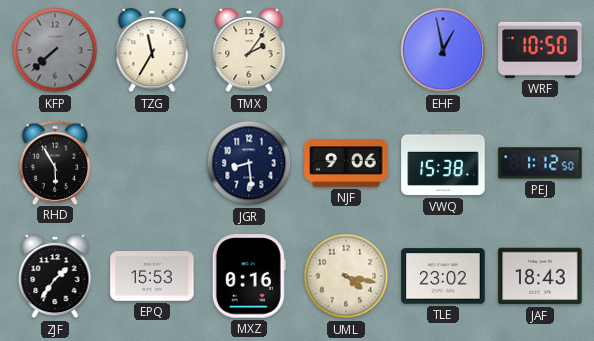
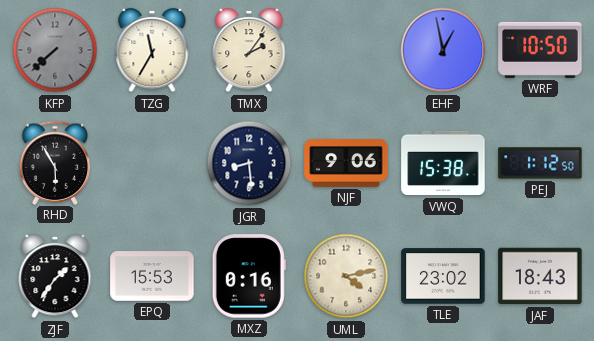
UML: 4:17 -> 4:13 (346, 276)
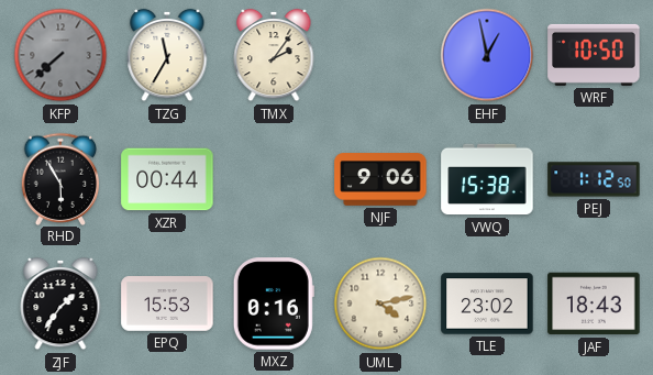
XZR: none -> 00:44 (167, 179)
JGR: 8:29 -> none (249, 163)
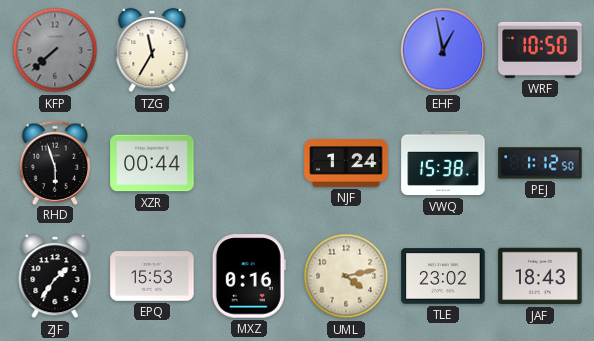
TMX: 2:06 -> none (274, 55)
RHD: 5:55 -> 5:57 (55, 162)
NJF: 9:06 -> 1:24 (346, 163)
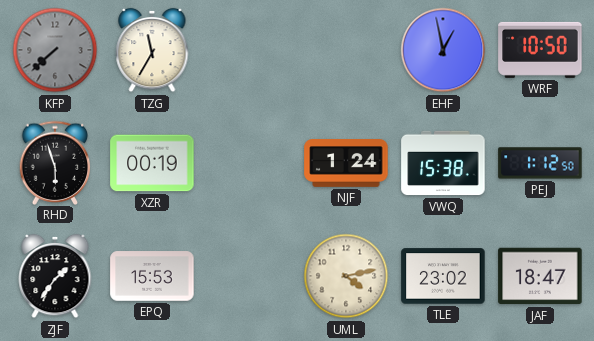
XZR: 00:44 -> 00:19 (152, 163)
MXZ: 0:16 -> none (249, 276)
JAF: 18:43 -> 18:47 (540, 276)
